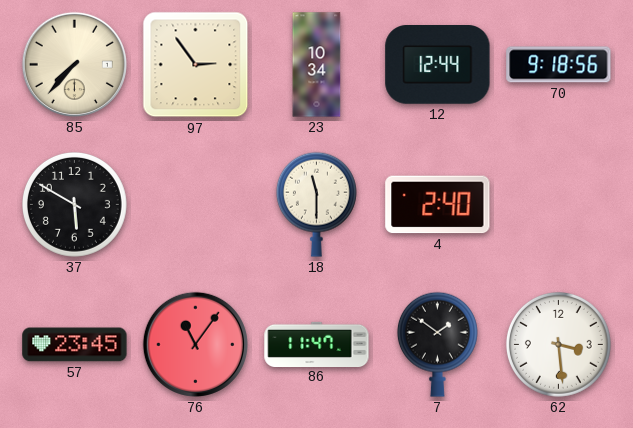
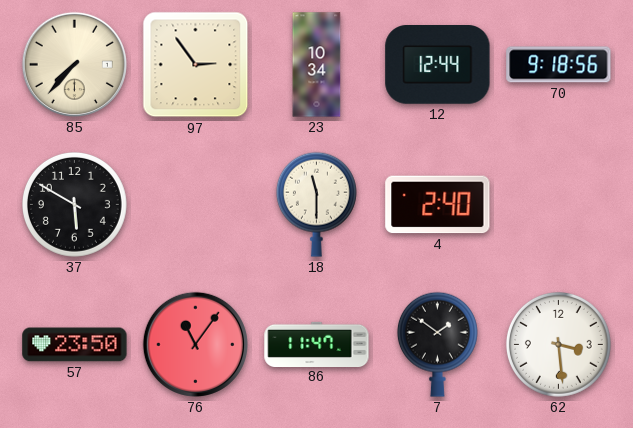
57: 23:45 -> 23:50 (75, 345)
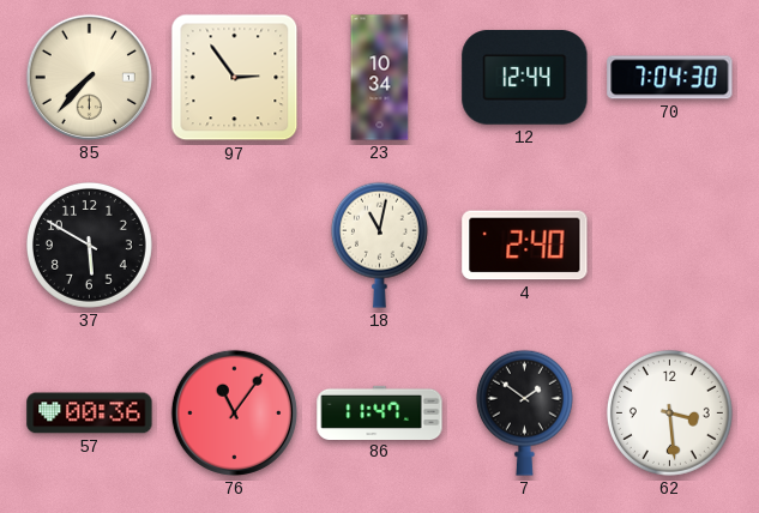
70: 9:18 -> 7:04 (670, 78)
18: 11:30 -> 11:02 (379, 245)
57: 23:50 -> 00:36 (90, 414)
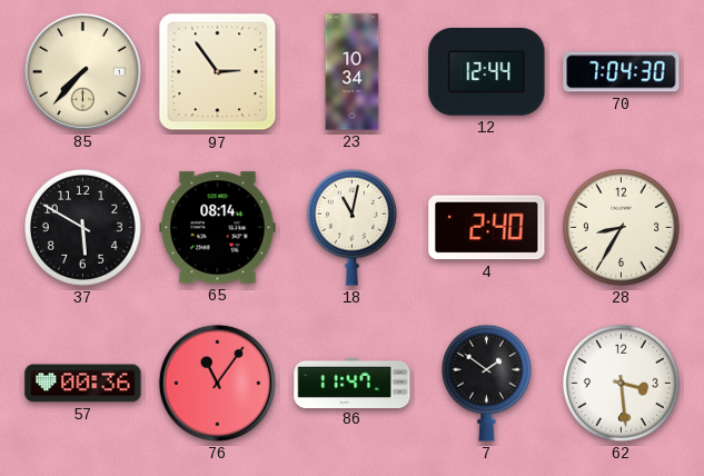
65: none -> 08:14 (218, 228)
28: none -> 8:35 (621, 227)
